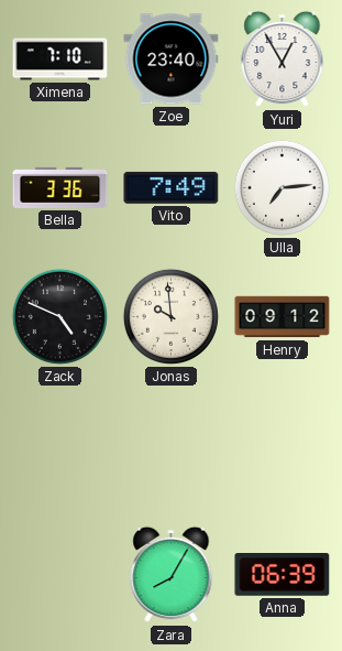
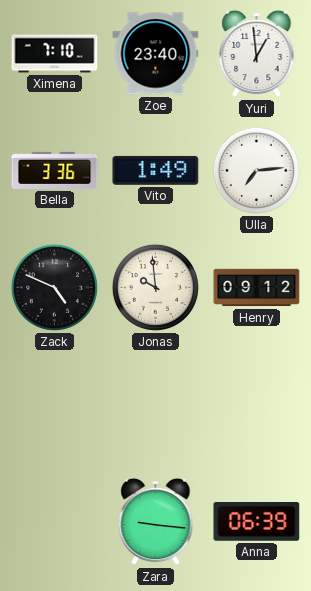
Yuri: 12:55 -> 12:59 (257, 54)
Vito: 7:49 -> 1:49 (156, 170)
Zara: 8:05 -> 9:16 (156, 522)
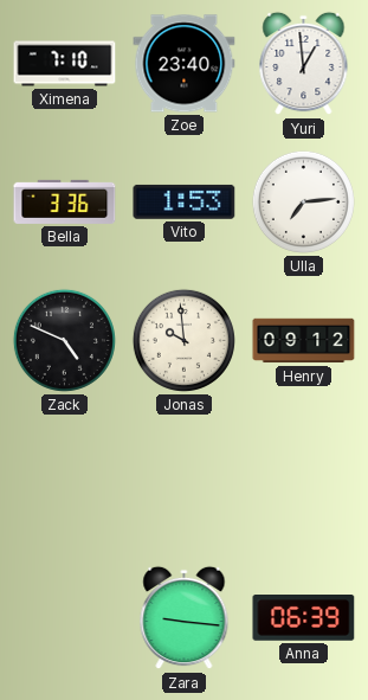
Vito: 1:49 -> 1:53 (185, 201)
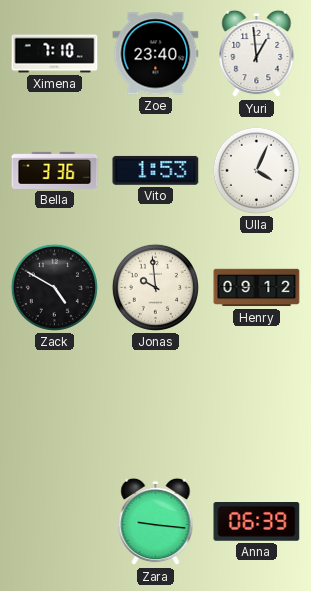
Ulla: 7:14 -> 4:04 (256, 170)
Zack: 4:49 -> 4:50 (54, 287)
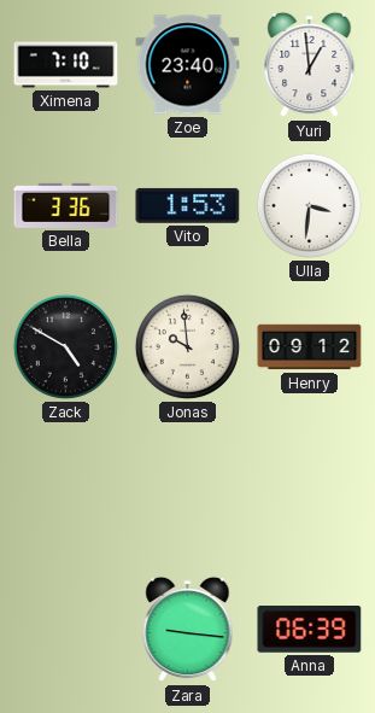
Ulla: 4:04 -> 3:31 (309, 205)
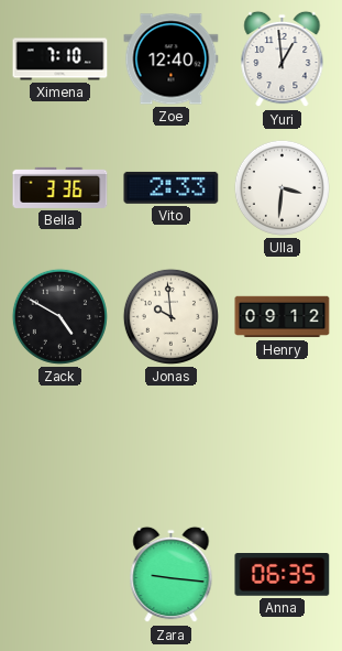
Zoe: 23:40 -> 12:40 (172, 59)
Vito: 1:53 -> 2:33 (172, 187)
Anna: 06:39 -> 06:35 (283, 575)
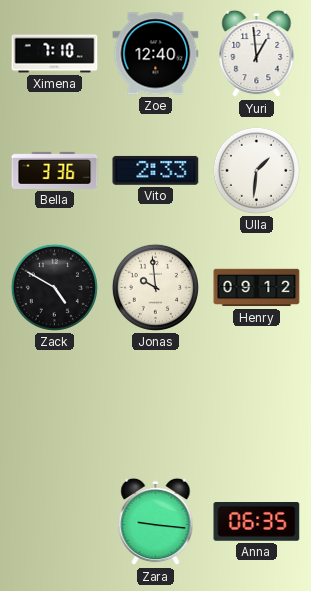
Ulla: 3:31 -> 1:31 (256, 170)
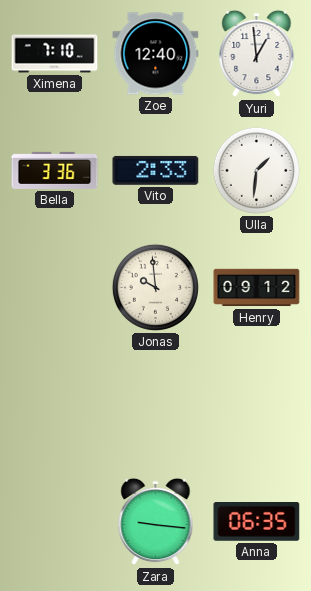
Zack: 4:50 -> none (54, 287)
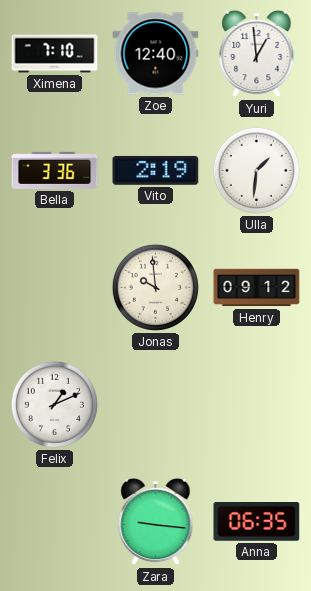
Vito: 2:33 -> 2:19 (156, 170)
Felix: none -> 1:11 (54, 404)
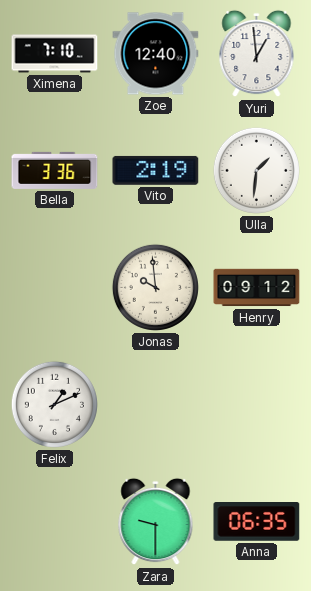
Zara: 9:16 -> 9:30 (156, 522)
